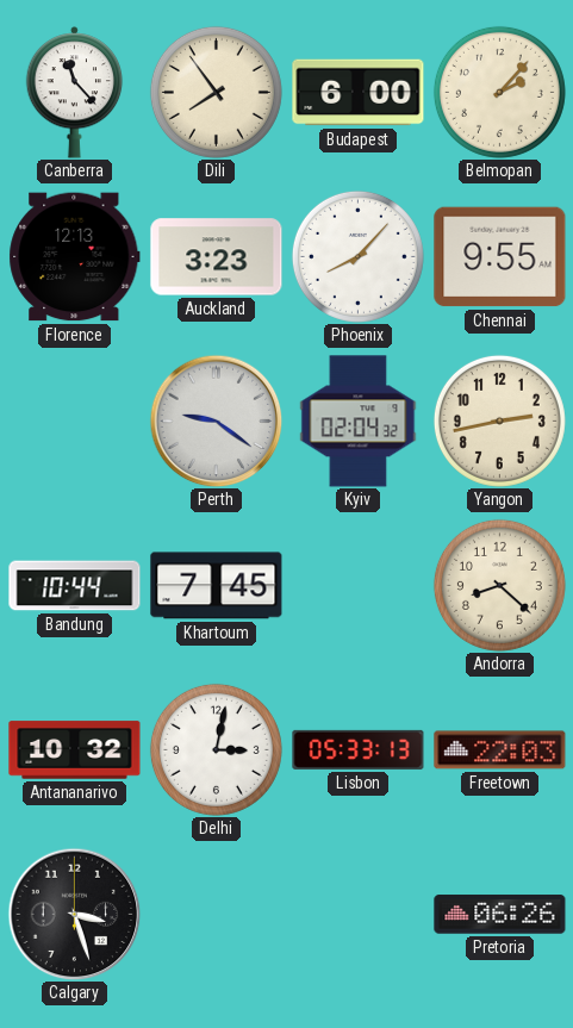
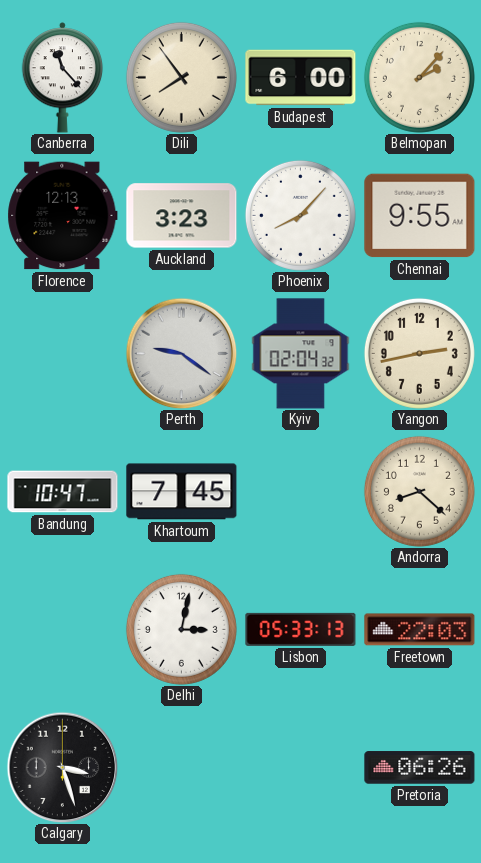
Bandung: 10:44 -> 10:47 (63, 492)
Antananarivo: 10:32 -> none (75, 750)
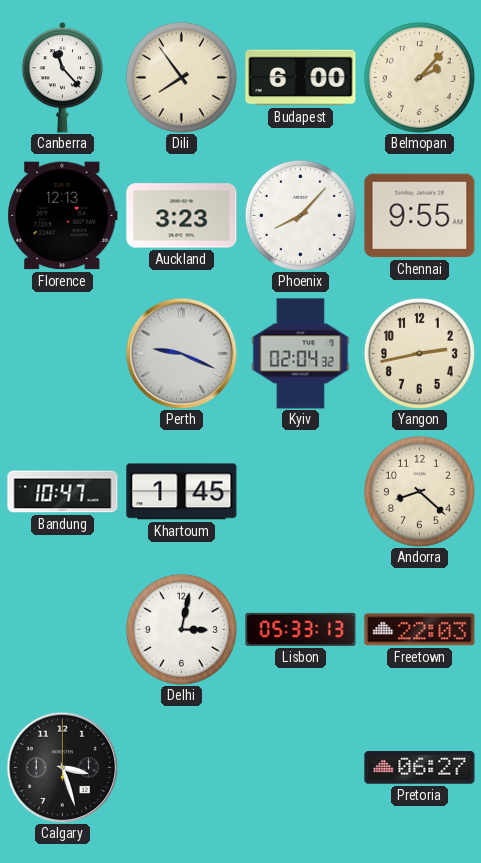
Perth: 9:21 -> 9:19 (181, 353)
Khartoum: 7:45 -> 1:45 (182, 492)
Pretoria: 06:26 -> 06:27 (420, 768)
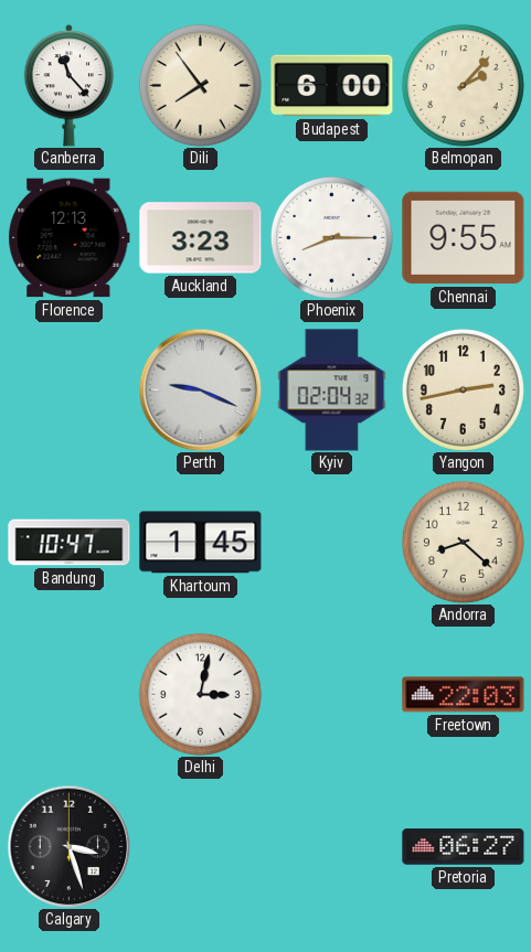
Phoenix: 8:07 -> 8:15 (331, 237)
Lisbon: 05:33 -> none (301, 629)
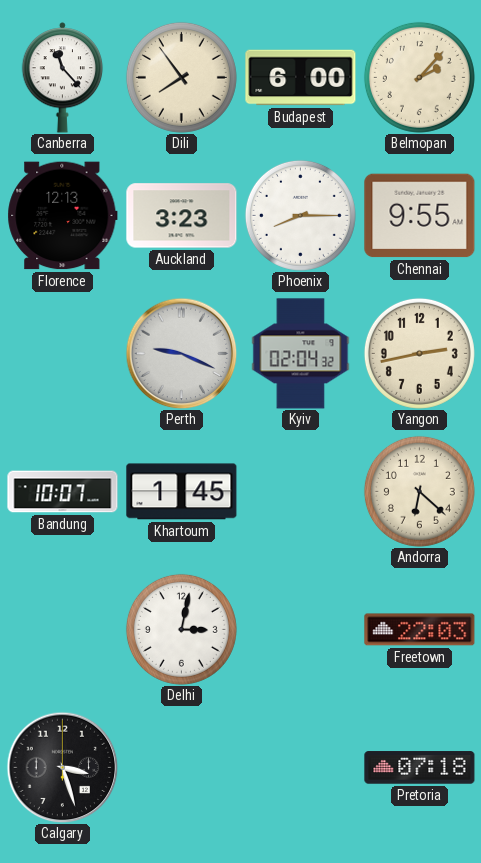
Bandung: 10:47 -> 10:07 (63, 492)
Andorra: 8:22 -> 6:22 (419, 491)
Pretoria: 06:27 -> 07:18 (420, 768)
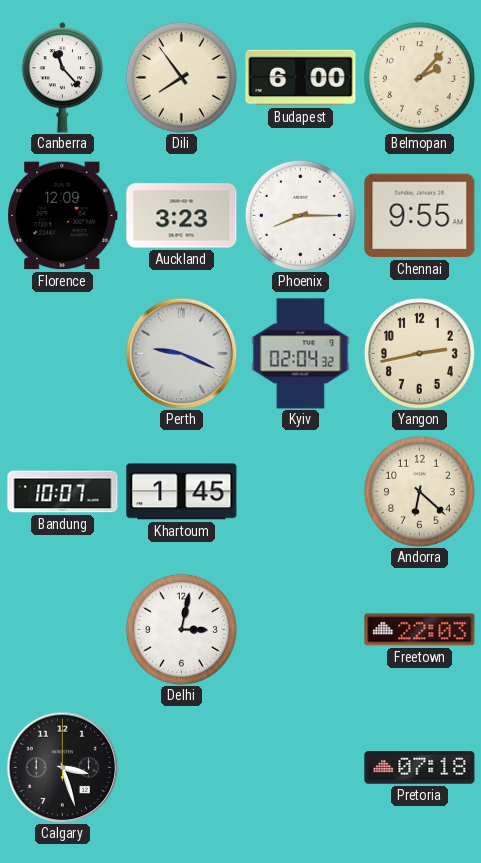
Florence: 12:13 -> 12:09 (63, 216)
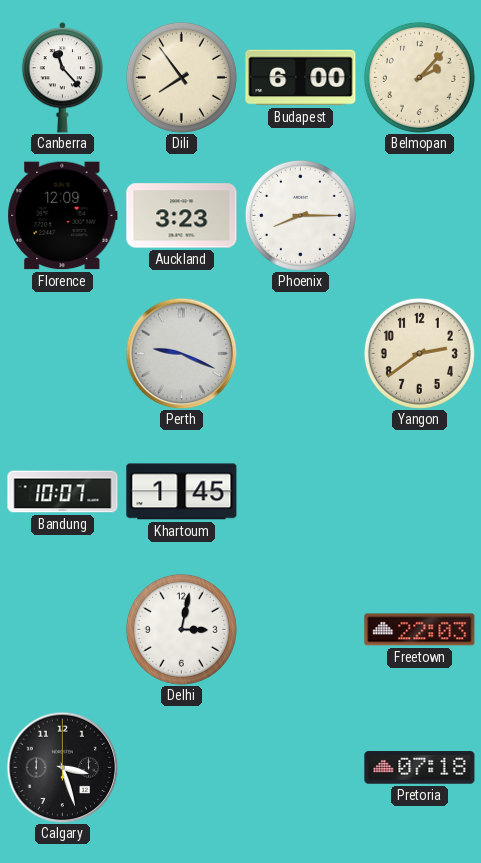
Chennai: 9:55 -> none (420, 216)
Kyiv: 02:04 -> none (301, 354)
Yangon: 2:43 -> 2:39 (419, 353)
Andorra: 6:22 -> none (419, 491)
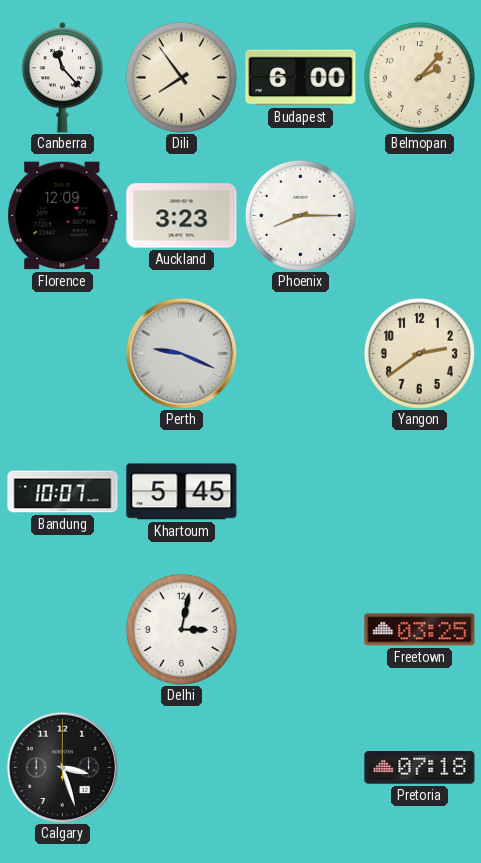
Khartoum: 1:45 -> 5:45 (182, 492)
Freetown: 22:03 -> 03:25 (420, 630)
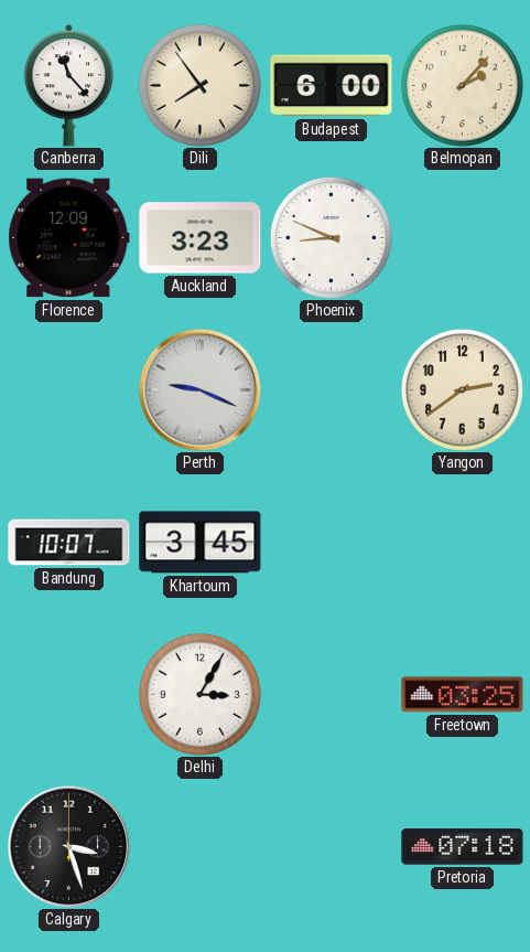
Phoenix: 8:15 -> 8:49 (331, 237)
Khartoum: 5:45 -> 3:45 (201, 543)
Delhi: 3:02 -> 3:05 (199, 694)
